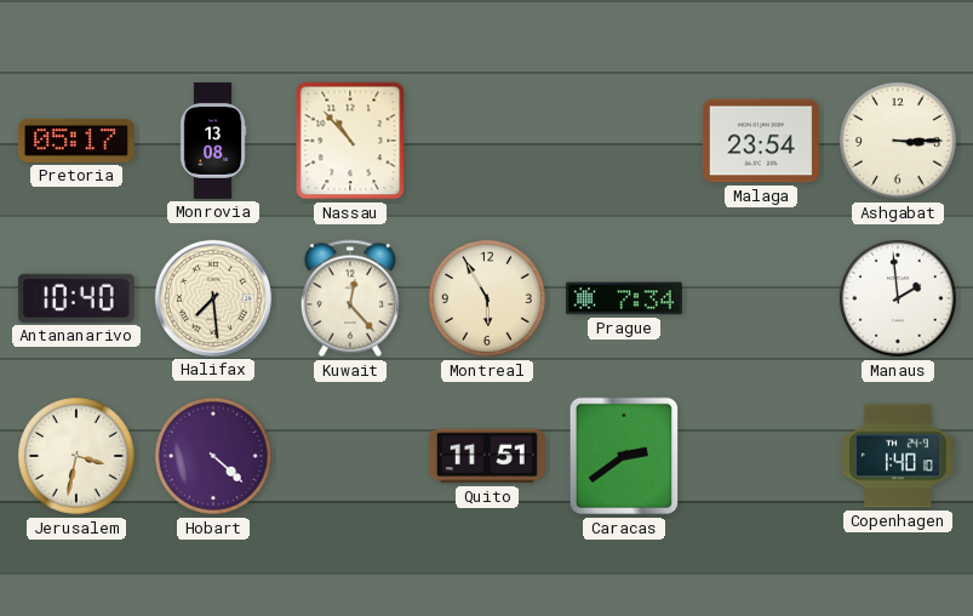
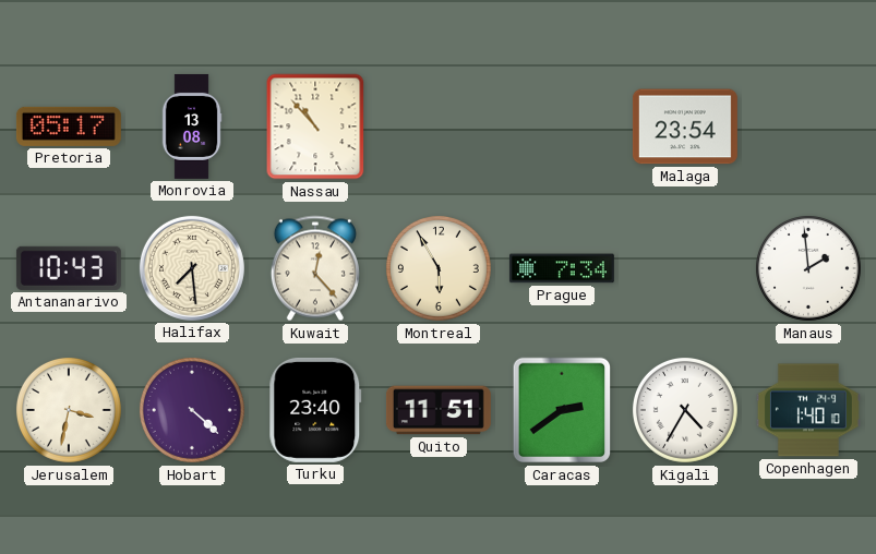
Ashgabat: 3:15 -> none (898, 141)
Antananarivo: 10:40 -> 10:43 (69, 268)
Turku: none -> 23:40 (315, 410)
Kigali: none -> 4:35 (685, 410)
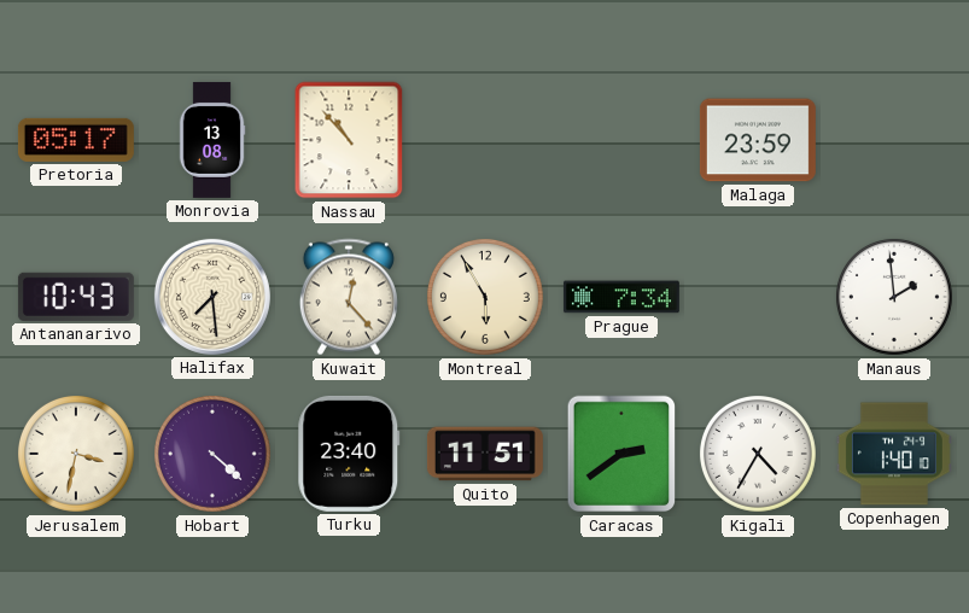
Malaga: 23:54 -> 23:59 (758, 140)
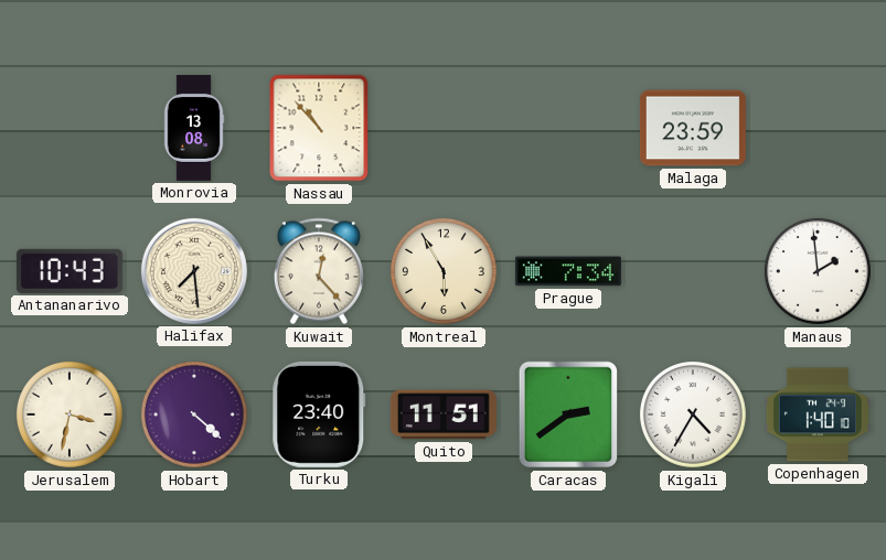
Pretoria: 05:17 -> none (76, 140)
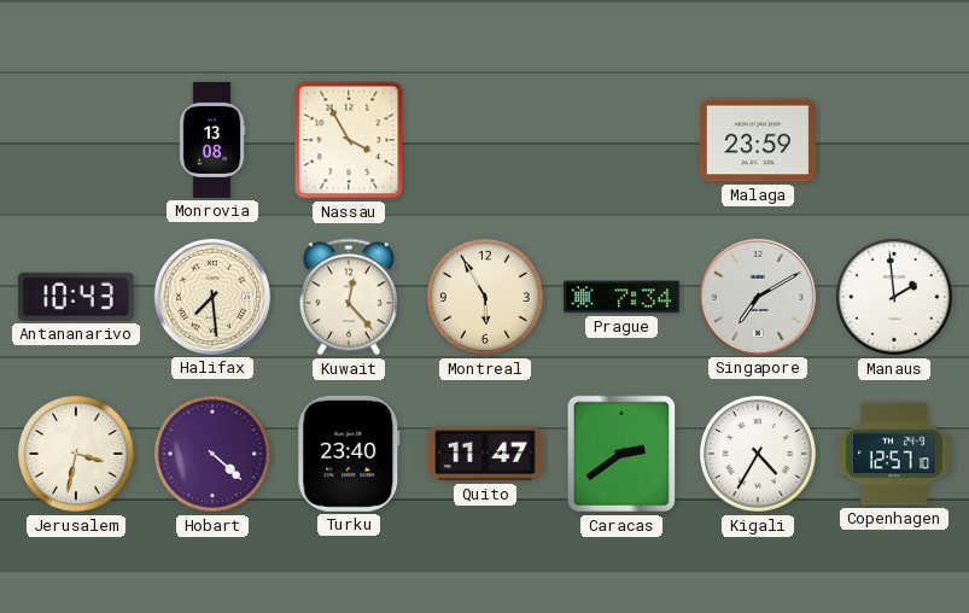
Nassau: 10:53 -> 3:55 (349, 140)
Singapore: none -> 7:10 (758, 297)
Quito: 11:51 -> 11:47 (485, 454)
Copenhagen: 1:40 -> 12:57 (894, 454)
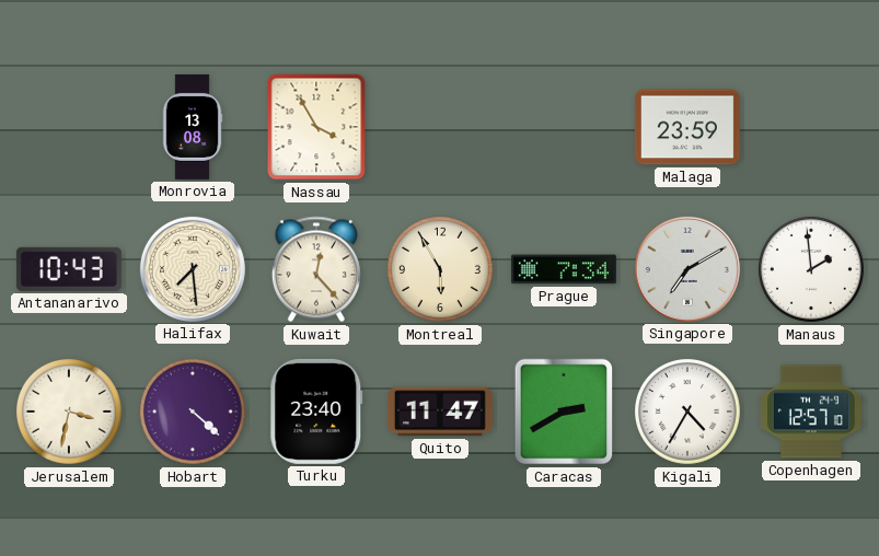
Caracas: 2:39 -> 2:40 (563, 412)
